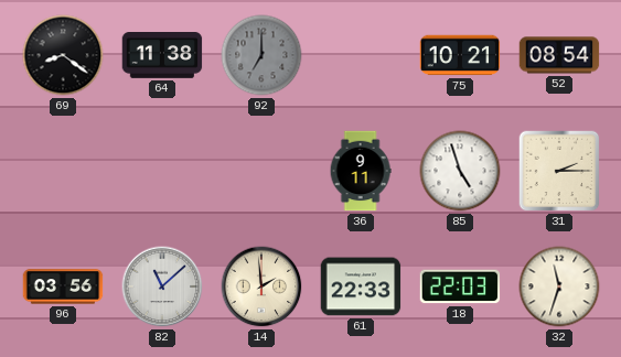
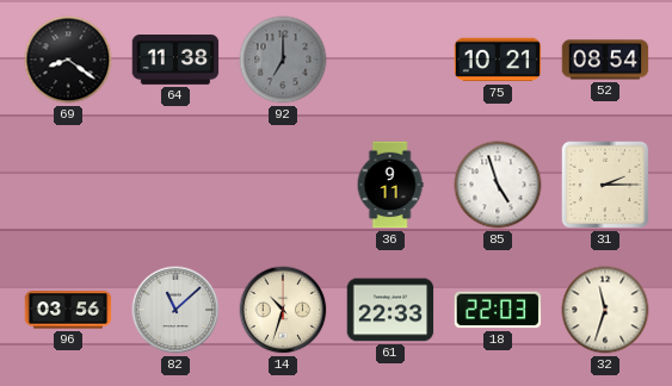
14: 1:59 -> 10:33 (283, 310)
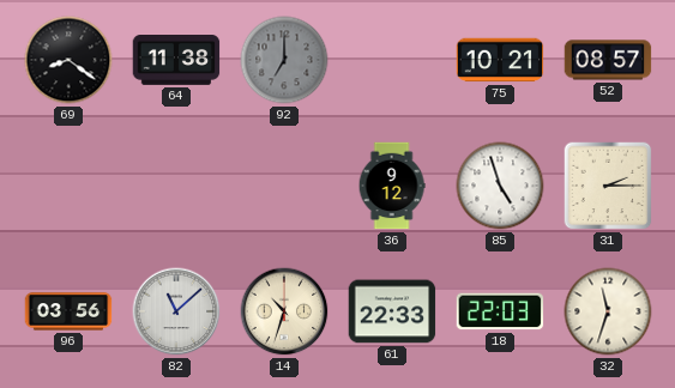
52: 08:54 -> 08:57 (608, 60)
36: 9:11 -> 9:12 (392, 186)
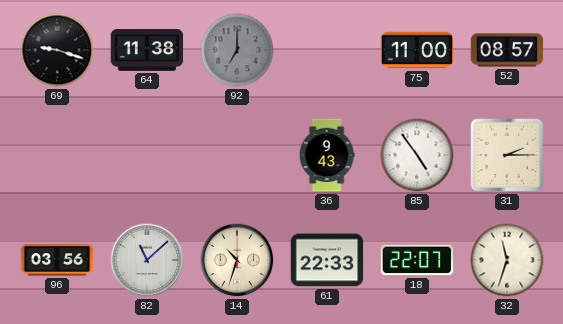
69: 8:21 -> 9:18 (57, 50)
75: 10:21 -> 11:00 (417, 50)
36: 9:12 -> 9:43 (327, 155)
85: 4:57 -> 4:54 (417, 155)
18: 22:03 -> 22:07 (417, 260)
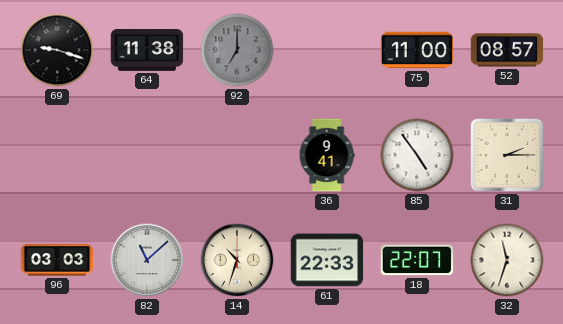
36: 9:43 -> 9:41 (327, 155)
96: 03:56 -> 03:03 (57, 260)
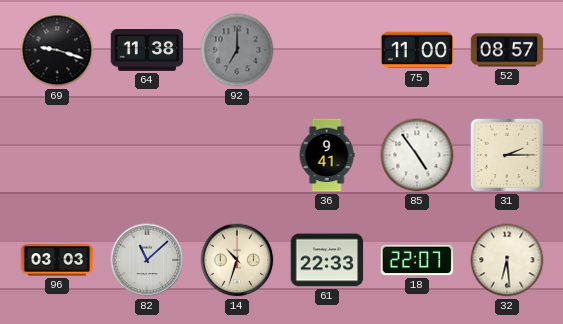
32: 11:33 -> 6:29 (507, 260)
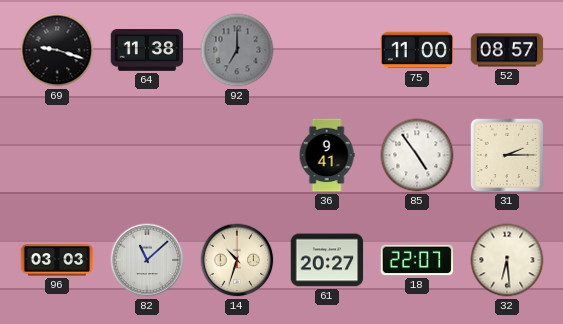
61: 22:33 -> 20:27 (327, 260)
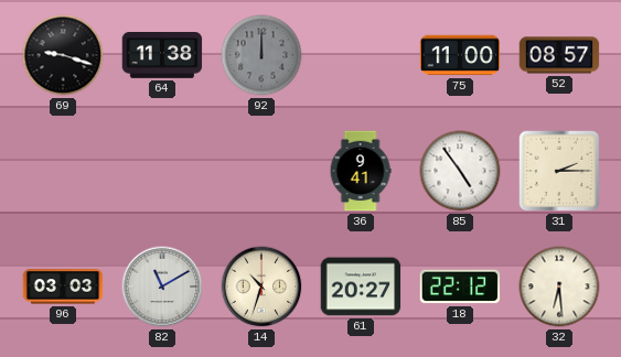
92: 7:00 -> 12:00 (261, 55)
82: 11:08 -> 11:10 (162, 286)
18: 22:07 -> 22:12 (460, 286)
